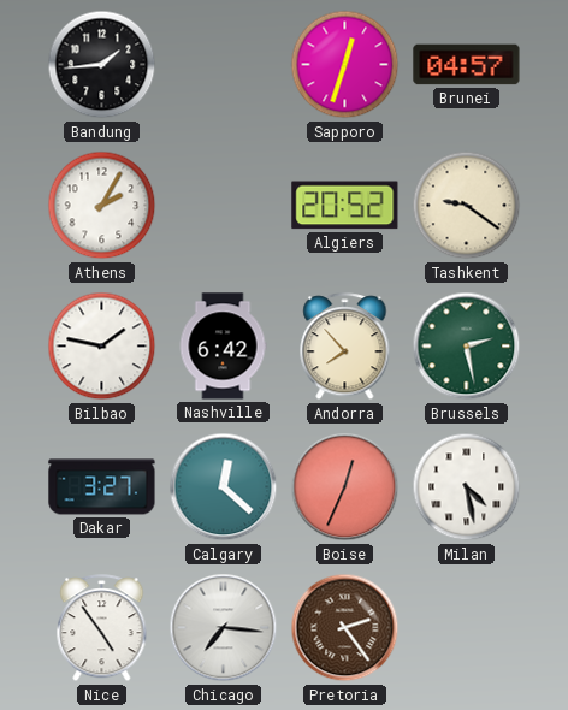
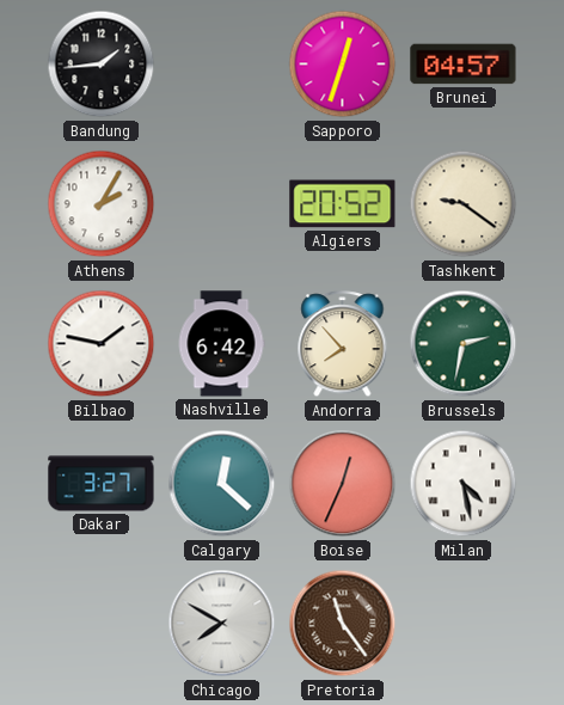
Brussels: 2:28 -> 2:32 (464, 344)
Nice: 4:54 -> none (102, 628)
Chicago: 7:16 -> 7:50 (222, 624)
Pretoria: 2:24 -> 11:24 (343, 624)
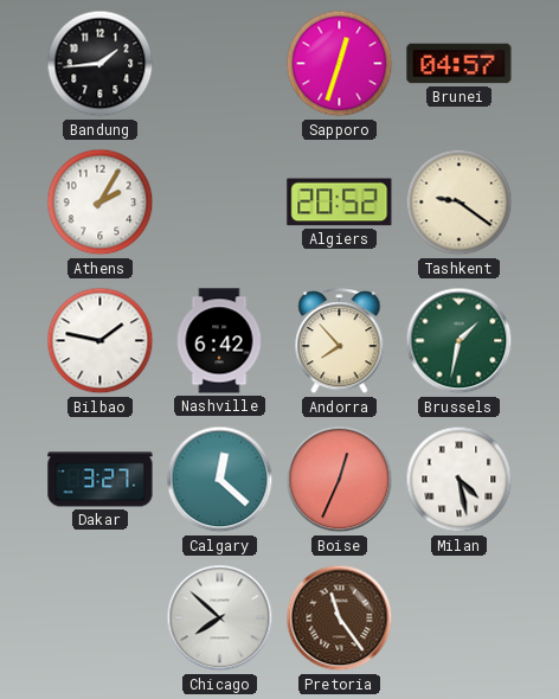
Brussels: 2:32 -> 1:32 (460, 341)
Chicago: 7:50 -> 7:52 (220, 618)
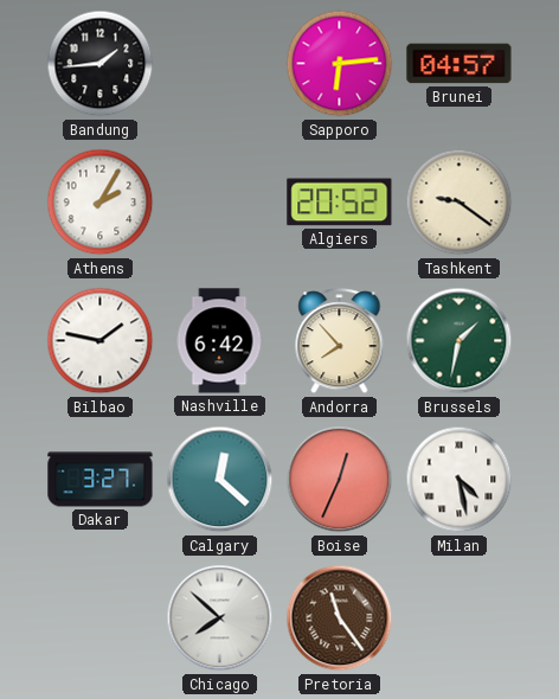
Sapporo: 12:33 -> 6:14 (340, 64)
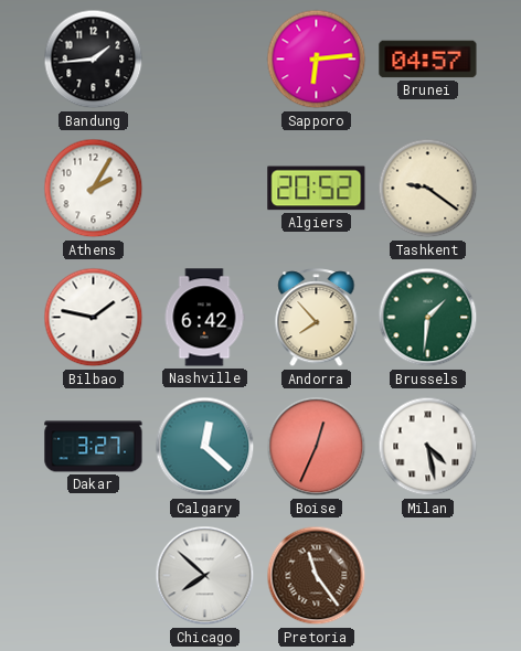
Brussels: 1:32 -> 1:31 (428, 318)
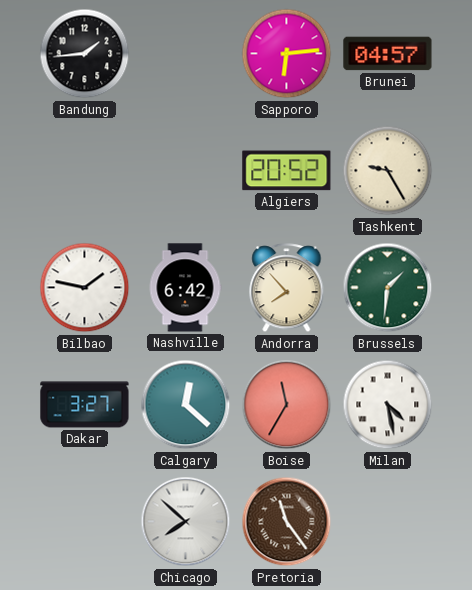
Athens: 2:05 -> none (94, 189)
Tashkent: 9:21 -> 9:25 (388, 171)
Boise: 12:34 -> 11:35 (287, 405)
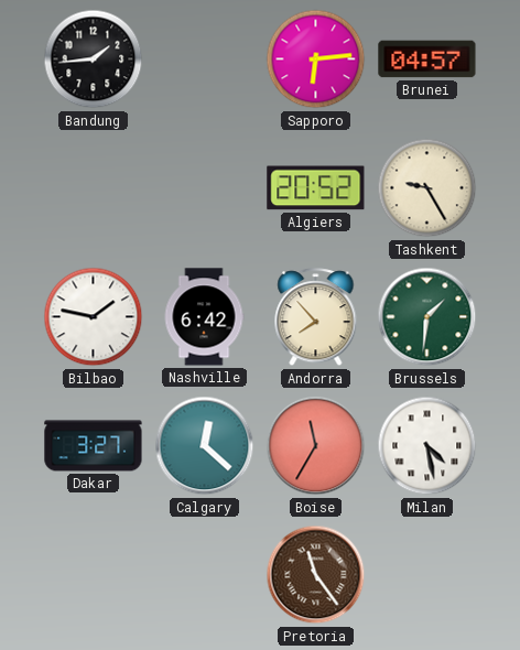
Chicago: 7:52 -> none (186, 522)
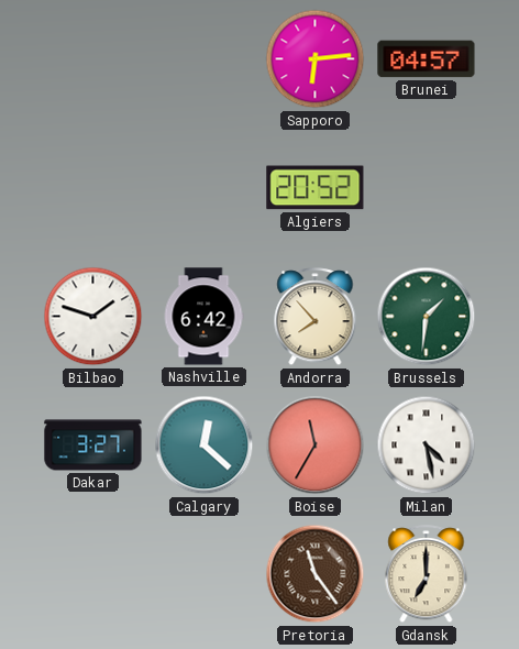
Bandung: 1:44 -> none (94, 59)
Tashkent: 9:25 -> none (427, 188)
Bilbao: 1:47 -> 1:48 (93, 317)
Gdansk: none -> 7:00 (427, 574)
